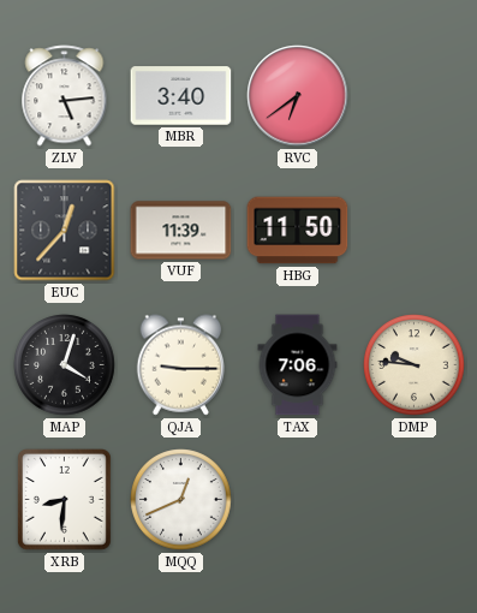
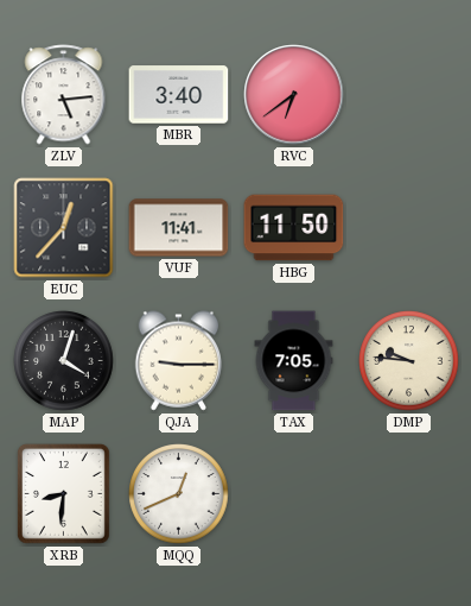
VUF: 11:39 -> 11:41 (179, 228)
TAX: 7:06 -> 7:05 (294, 361)
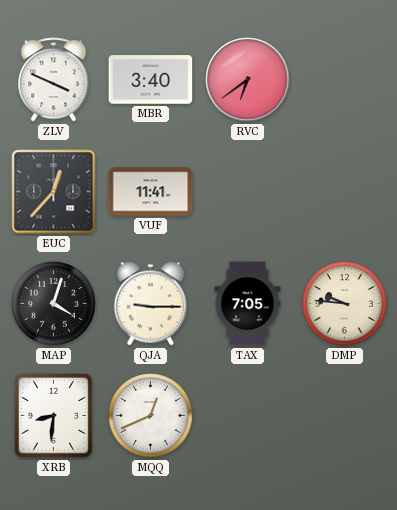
ZLV: 5:14 -> 3:49 (54, 80)
HBG: 11:50 -> none (294, 228)
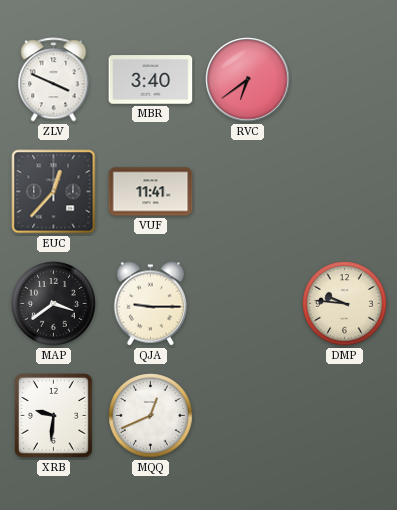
MAP: 4:03 -> 3:39 (54, 304)
TAX: 7:05 -> none (248, 304)
XRB: 8:31 -> 9:31 (53, 415)
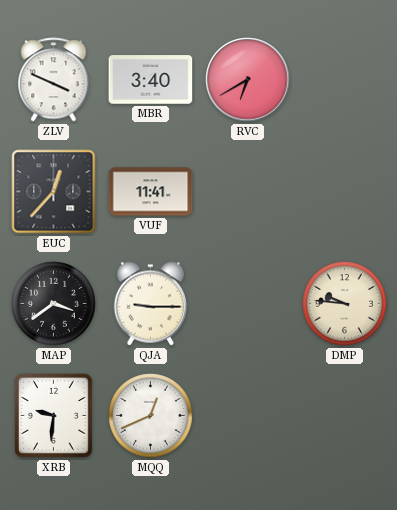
RVC: 6:39 -> 6:40 (248, 80)
